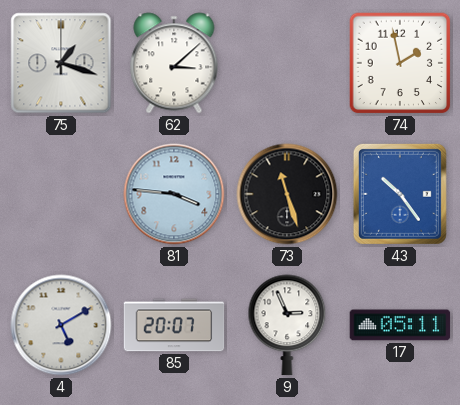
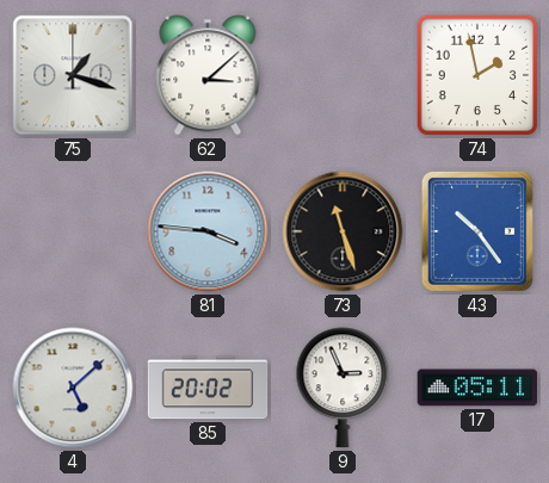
4: 5:10 -> 5:08 (73, 388)
85: 20:07 -> 20:02 (208, 388)
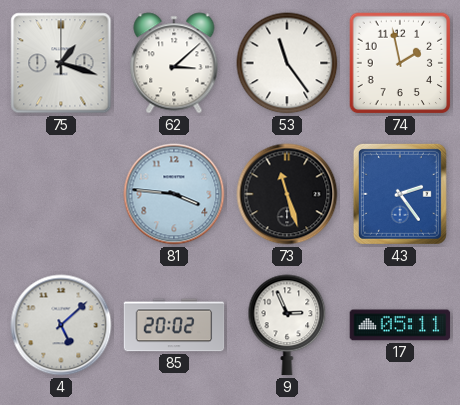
53: none -> 11:24 (287, 63)
43: 10:24 -> 2:24 (400, 194)
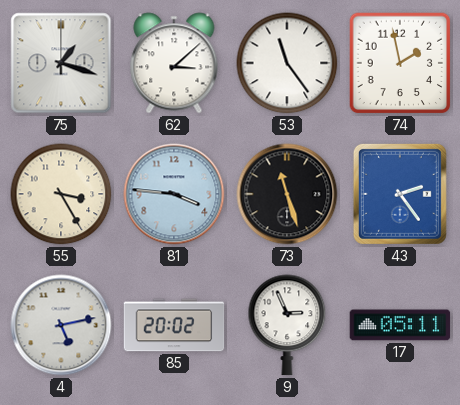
55: none -> 3:25 (61, 194)
4: 5:08 -> 5:13 (61, 325)
